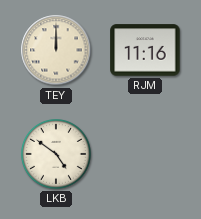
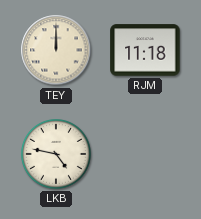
RJM: 11:16 -> 11:18 (145, 50)
LKB: 4:51 -> 4:47 (56, 155)
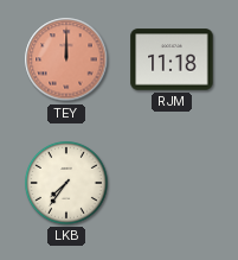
TEY dial: cream -> salmon (66, 59)
LKB: 4:47 -> 7:36 (66, 184)
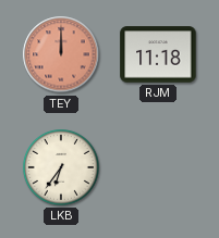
LKB: 7:36 -> 6:36 (61, 168)
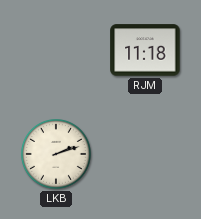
TEY: 12:00 -> none (61, 54)
LKB: 6:36 -> 2:12 (56, 155)
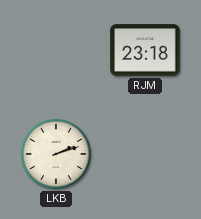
RJM: 11:18 -> 23:18 (145, 50)
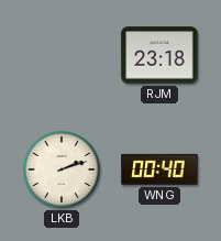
WNG: none -> 00:40 (159, 169)
